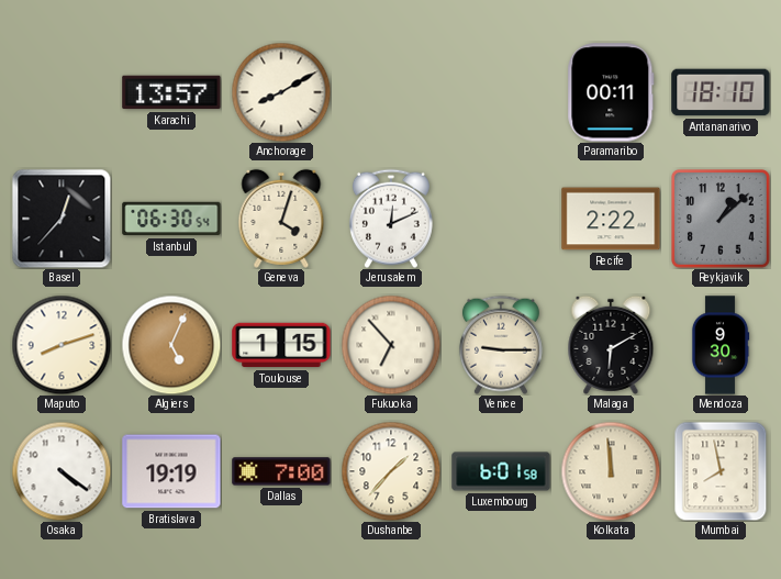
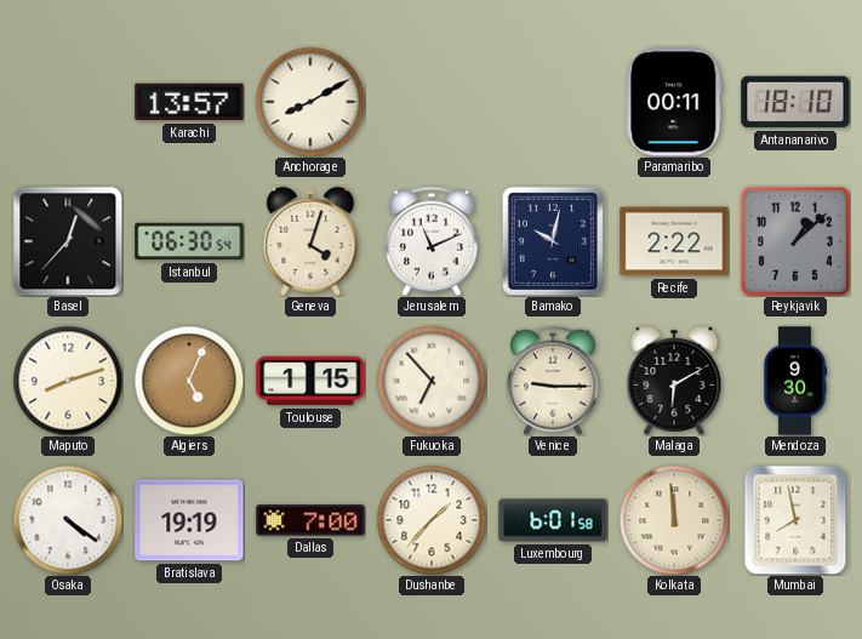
Jerusalem: 12:11 -> 11:11 (432, 241)
Bamako: none -> 10:02 (553, 241)
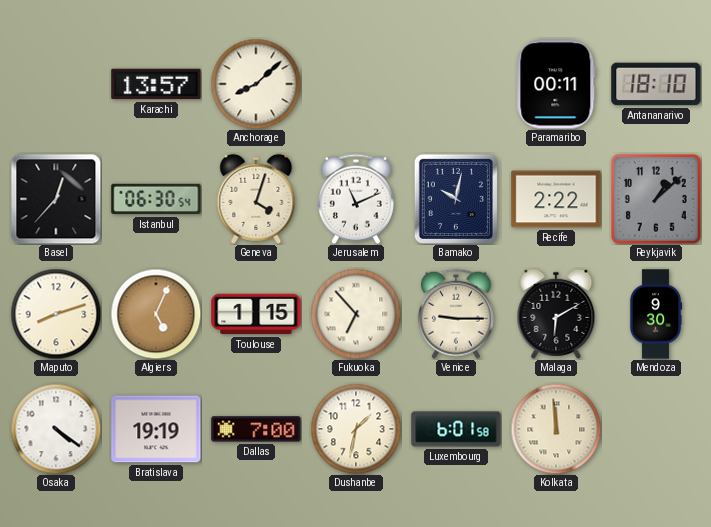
Anchorage: 8:10 -> 8:08 (256, 84)
Dushanbe: 1:37 -> 1:32 (356, 429)
Mumbai: 7:58 -> none (795, 520)
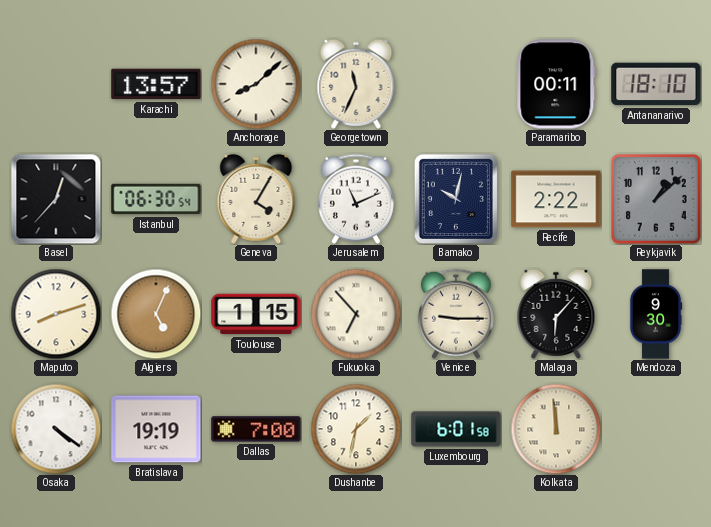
Georgetown: none -> 11:34 (356, 84)
Geneva: 4:03 -> 4:05 (256, 199)
Malaga: 6:10 -> 6:07 (556, 314)
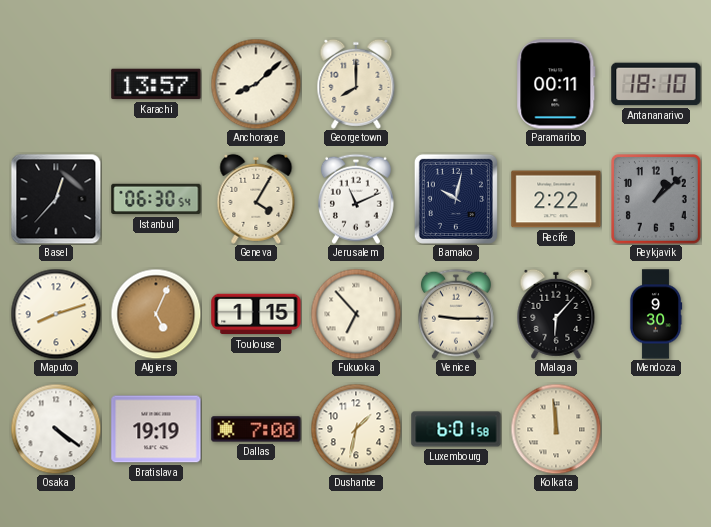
Georgetown: 11:34 -> 8:00 (356, 84)
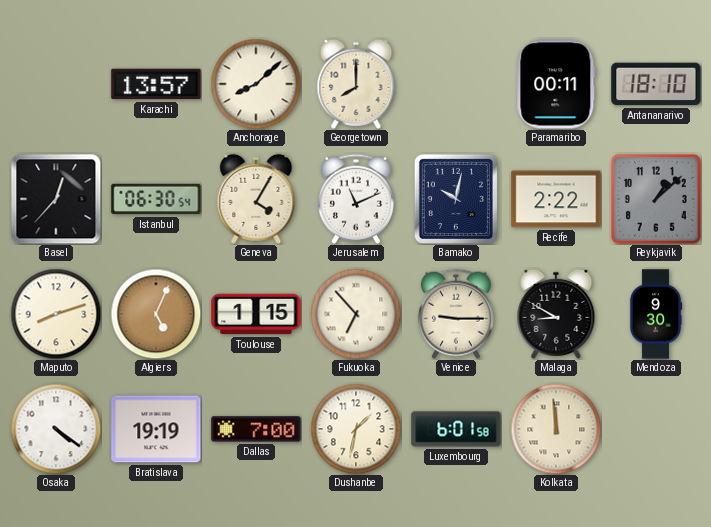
Malaga: 6:07 -> 8:50 (556, 314)
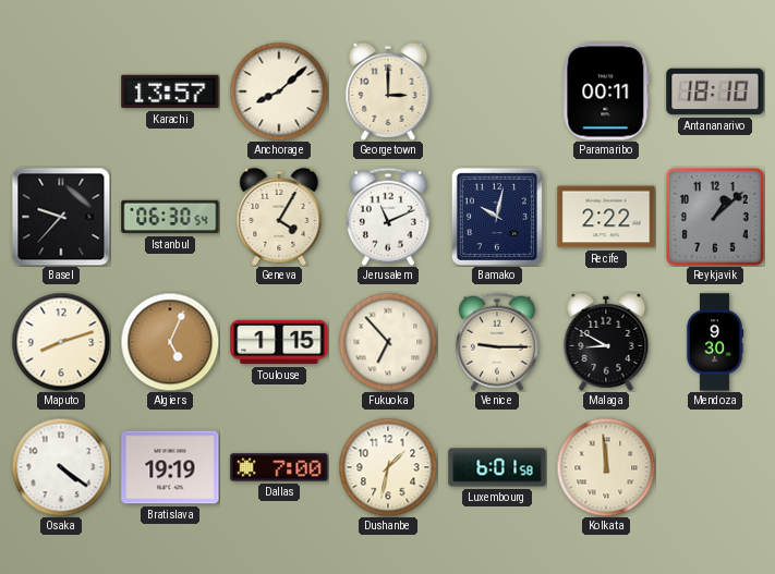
Georgetown: 8:00 -> 3:00 (388, 91)
Basel: 12:37 -> 9:37 (61, 217)
